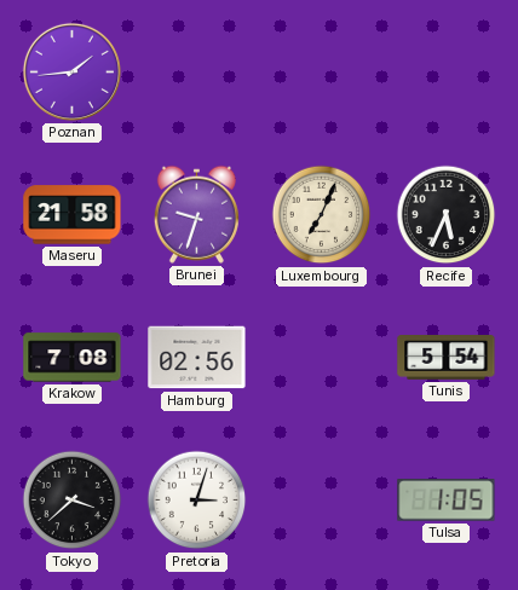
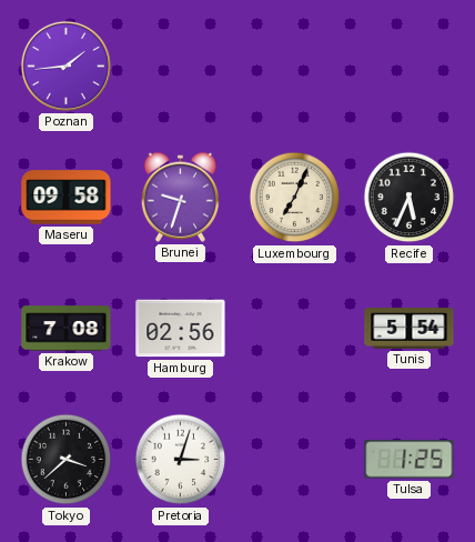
Maseru: 21:58 -> 09:58 (67, 198)
Tulsa: 1:05 -> 1:25 (410, 460)
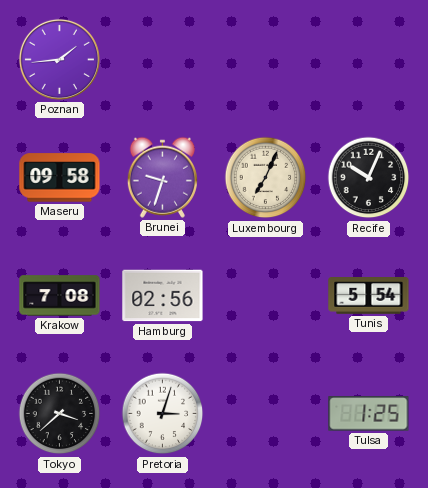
Recife: 5:34 -> 10:04 (369, 178)
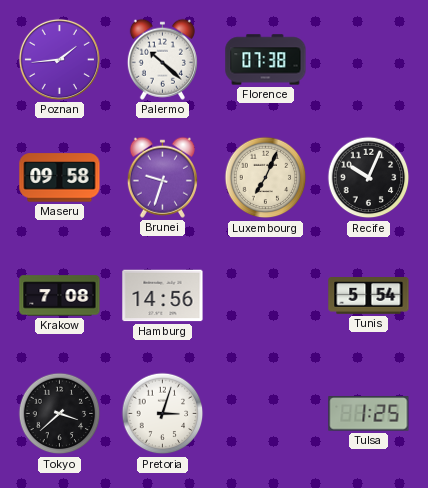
Palermo: none -> 10:22 (162, 59)
Florence: none -> 07:38 (266, 60)
Hamburg: 02:56 -> 14:56 (163, 296)
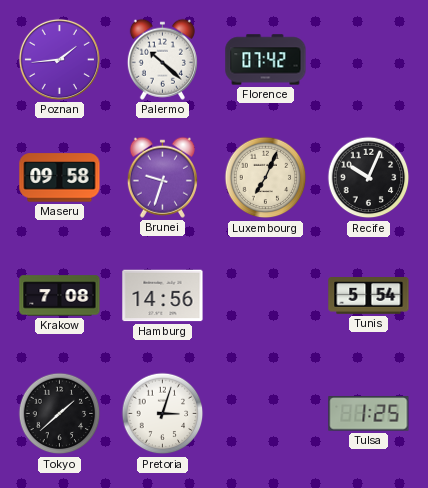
Florence: 07:38 -> 07:42 (266, 60)
Tokyo: 3:38 -> 1:38 (60, 414)
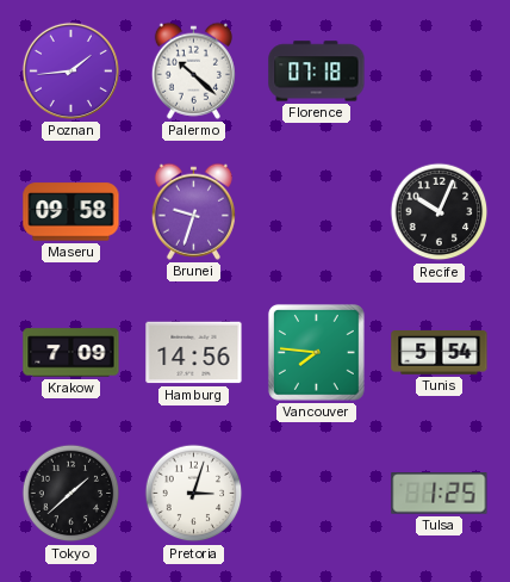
Florence: 07:42 -> 07:18 (317, 72)
Luxembourg: 7:04 -> none (266, 178)
Krakow: 7:08 -> 7:09 (71, 353)
Vancouver: none -> 7:46 (316, 352)
